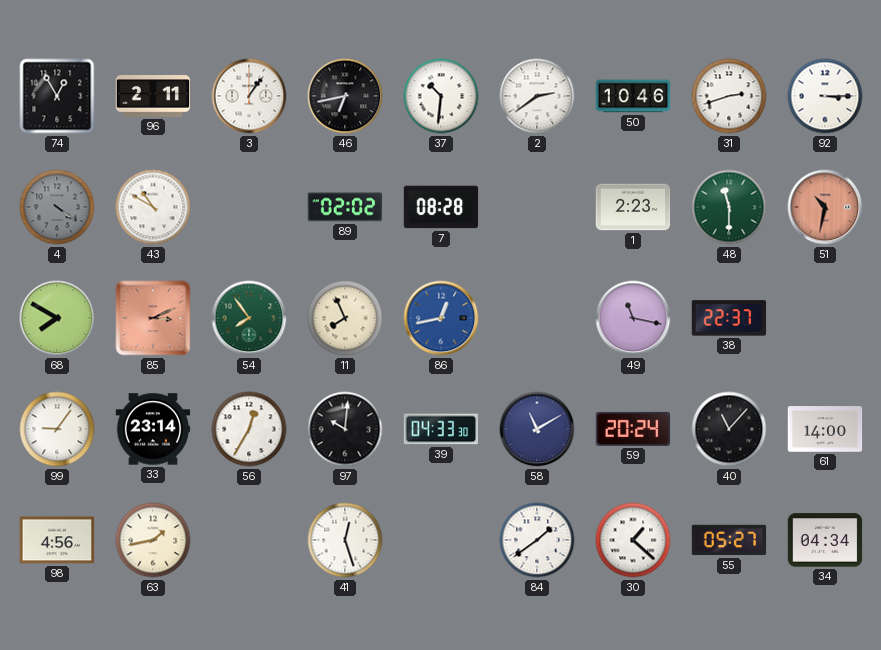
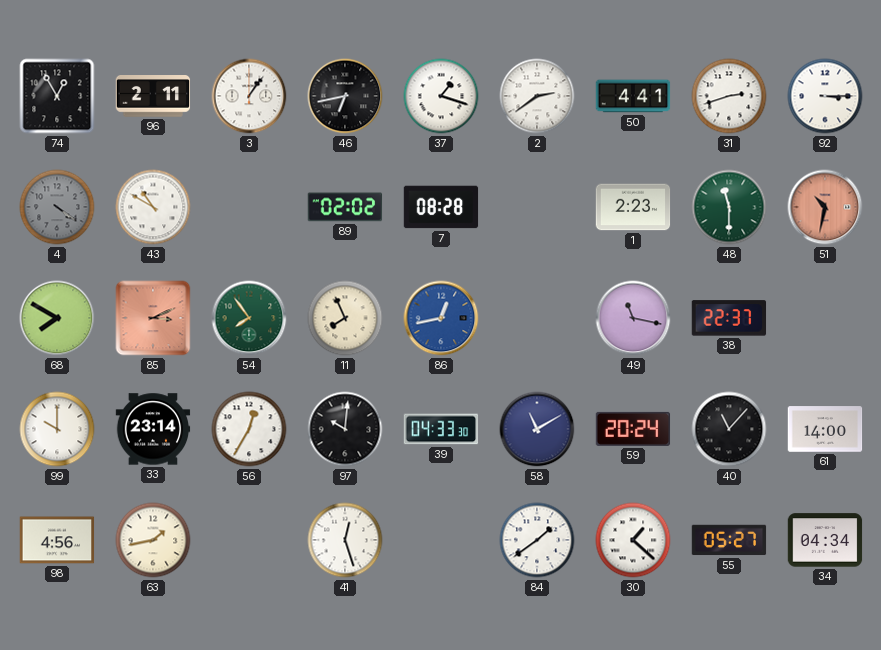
37: 10:31 -> 1:18 (441, 96)
50: 10:46 -> 4:41 (633, 96)
99: 9:06 -> 10:00 (57, 429)
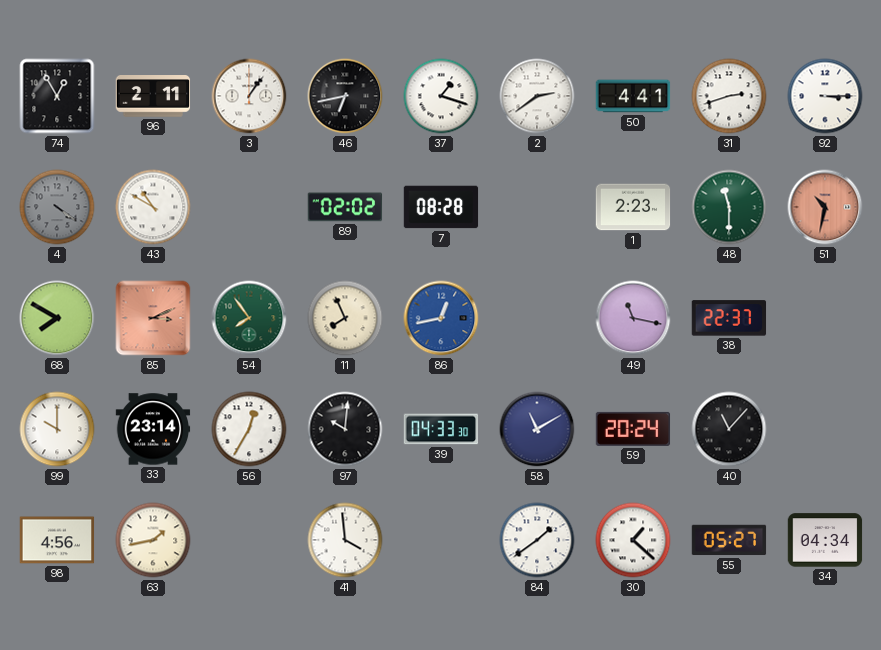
61: 14:00 -> none (825, 429)
41: 12:27 -> 3:59 (345, 540)
